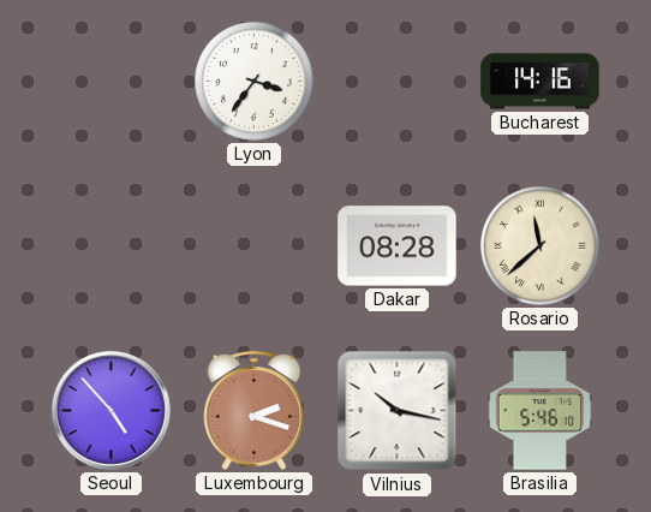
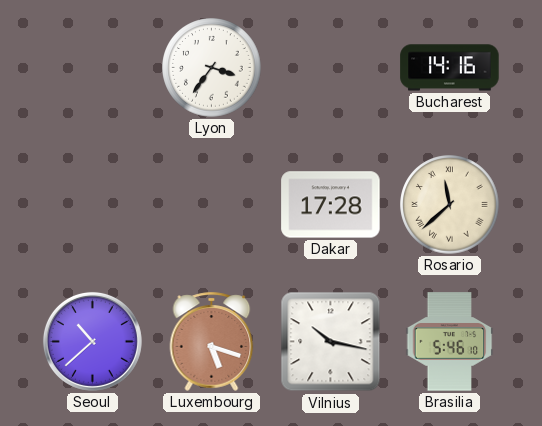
Dakar: 08:28 -> 17:28 (331, 205)
Seoul: 4:53 -> 10:38 (92, 341)
Luxembourg: 2:18 -> 5:18 (212, 341)
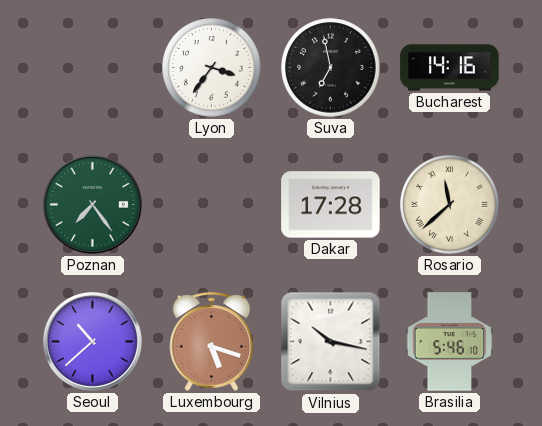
Suva: none -> 6:58 (331, 68)
Poznan: none -> 7:24 (92, 204)
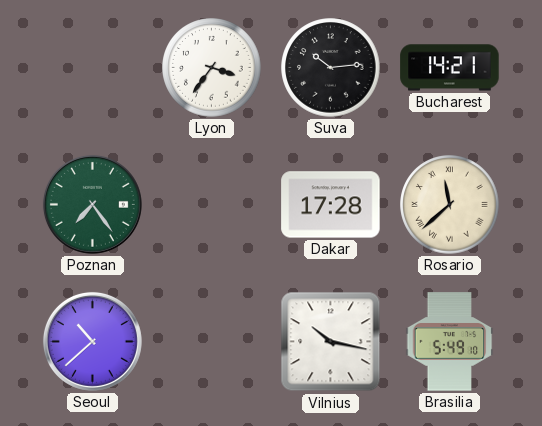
Suva: 6:58 -> 10:14 (331, 68)
Bucharest: 14:16 -> 14:21 (450, 68)
Luxembourg: 5:18 -> none (212, 341)
Brasilia: 5:46 -> 5:49 (450, 342)
